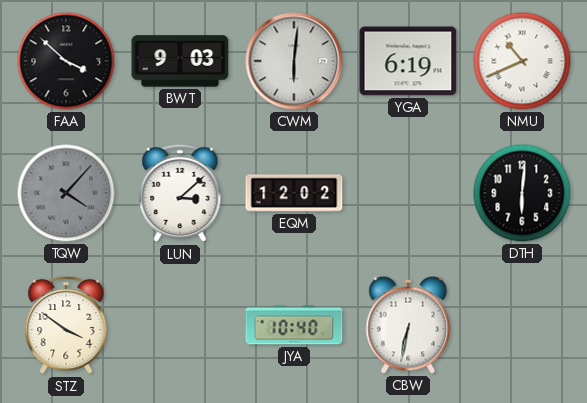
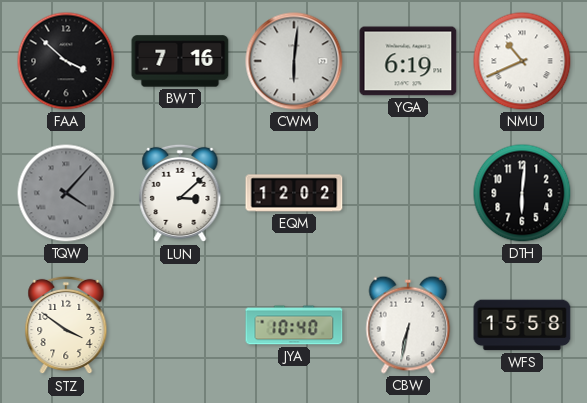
BWT: 9:03 -> 7:16 (180, 61)
WFS: none -> 15:58 (522, 325)
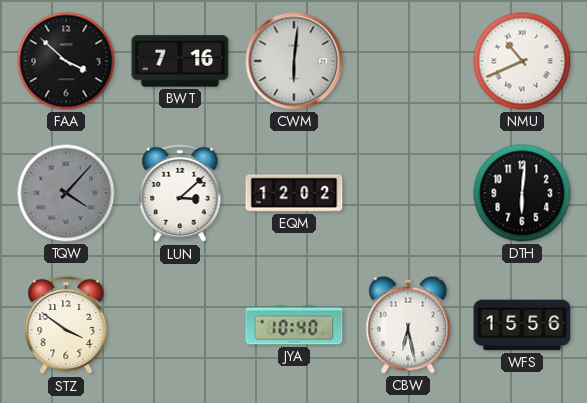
YGA: 6:19 -> none (408, 61)
CBW: 6:32 -> 6:28 (408, 325)
WFS: 15:58 -> 15:56 (522, 325)
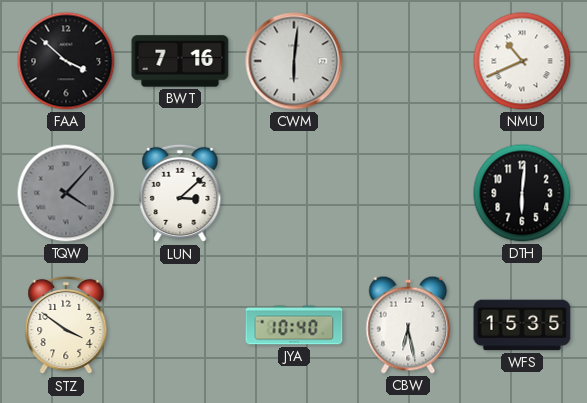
EQM: 12:02 -> none (294, 193)
WFS: 15:56 -> 15:35 (522, 325)
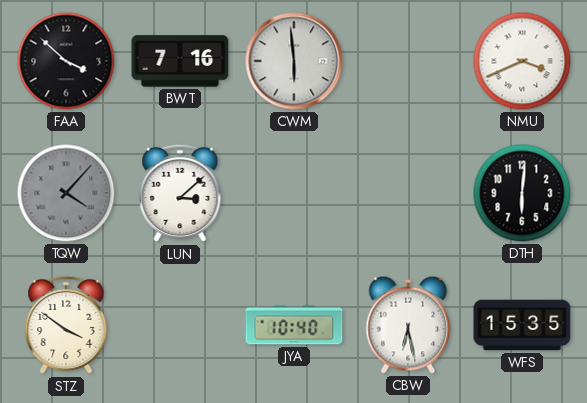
CWM: 6:01 -> 5:59 (294, 61)
NMU: 10:41 -> 3:41 (522, 61)
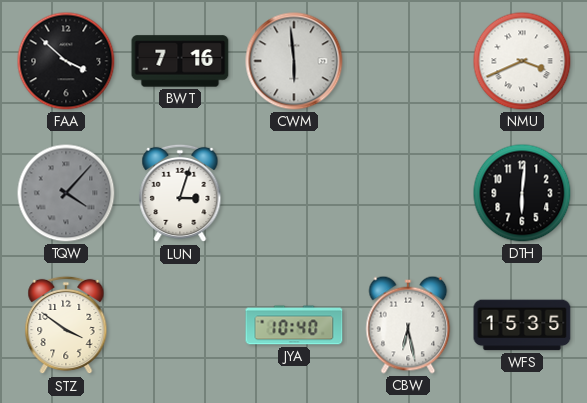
LUN: 3:08 -> 3:03 (180, 193)
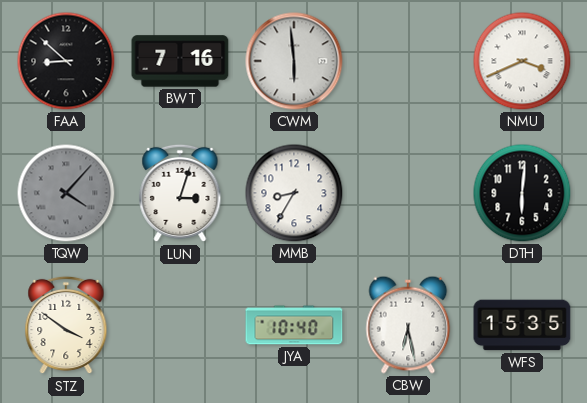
FAA: 3:52 -> 8:52 (66, 61)
MMB: none -> 8:35 (294, 193)
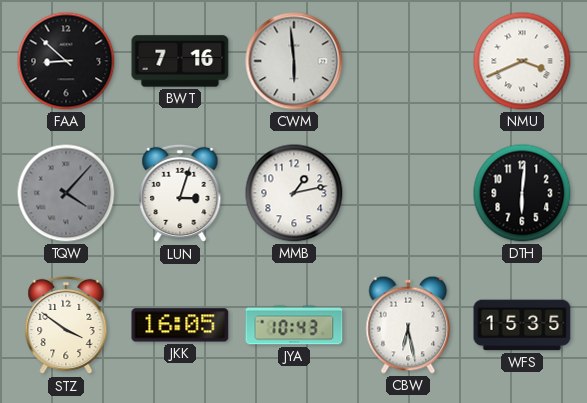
MMB: 8:35 -> 1:13 (294, 193)
JKK: none -> 16:05 (180, 325)
JYA: 10:40 -> 10:43 (294, 325)
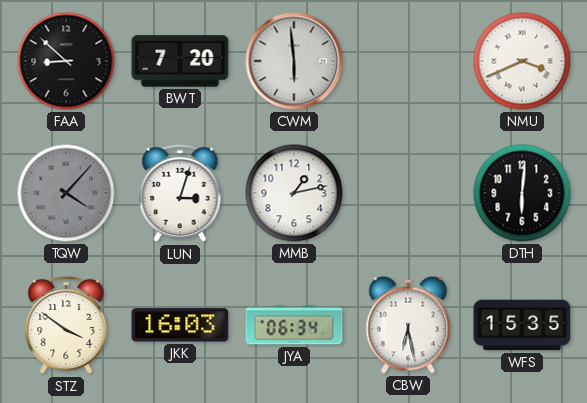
BWT: 7:16 -> 7:20 (180, 61)
JKK: 16:05 -> 16:03 (180, 325)
JYA: 10:43 -> 06:34 (294, 325)
